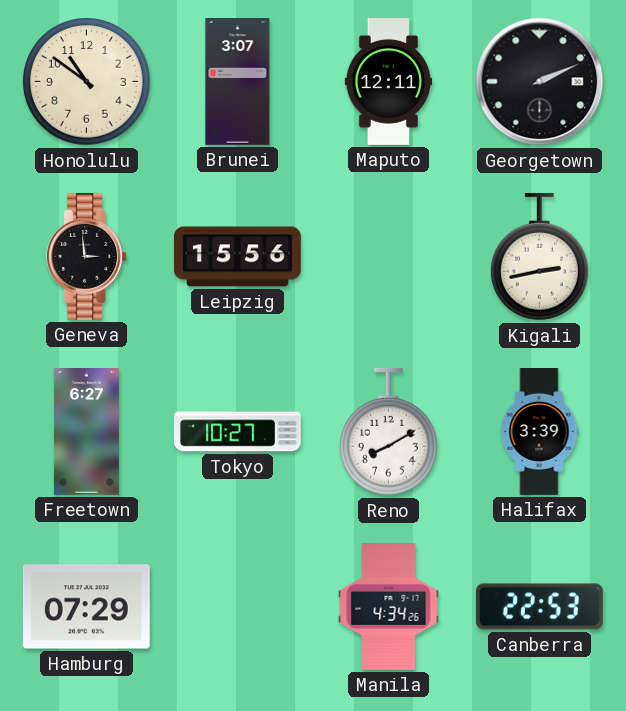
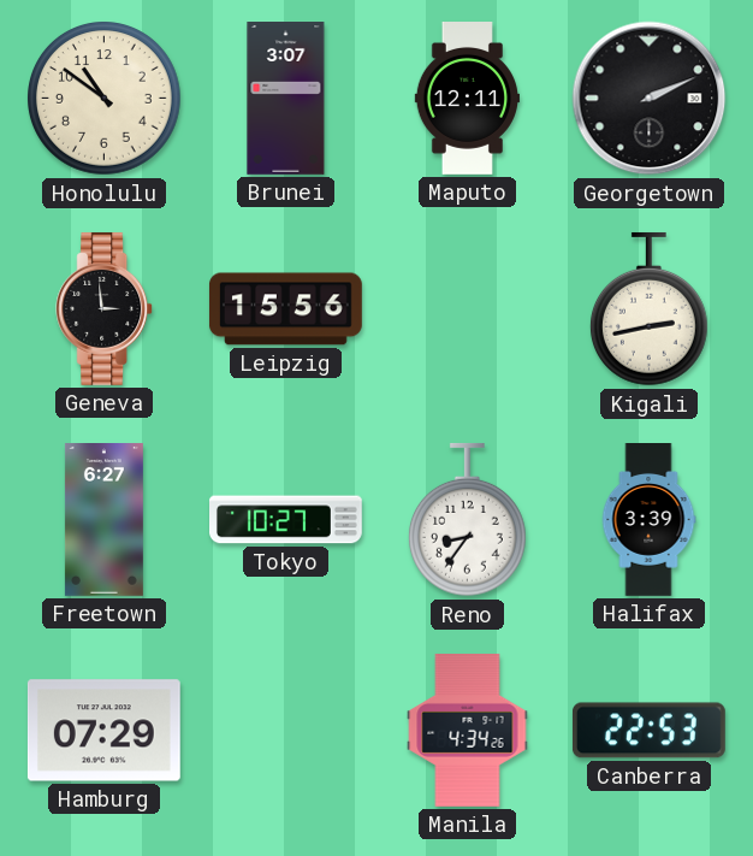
Reno: 8:10 -> 8:36 (467, 520)
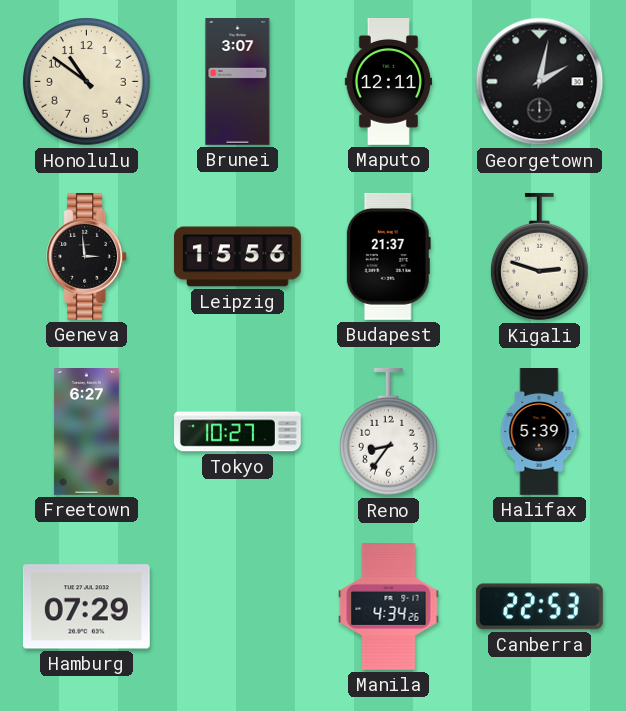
Georgetown: 2:11 -> 2:02 (540, 82)
Budapest: none -> 21:37 (388, 256)
Kigali: 2:43 -> 2:48 (539, 257)
Halifax: 3:39 -> 5:39 (539, 432)
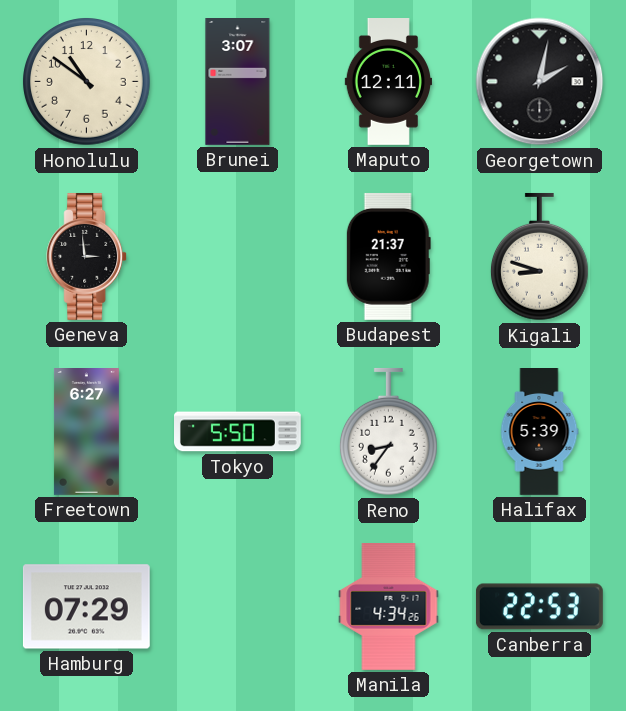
Leipzig: 15:56 -> none (238, 257)
Kigali: 2:48 -> 8:48 (539, 257)
Tokyo: 10:27 -> 5:50 (238, 432)
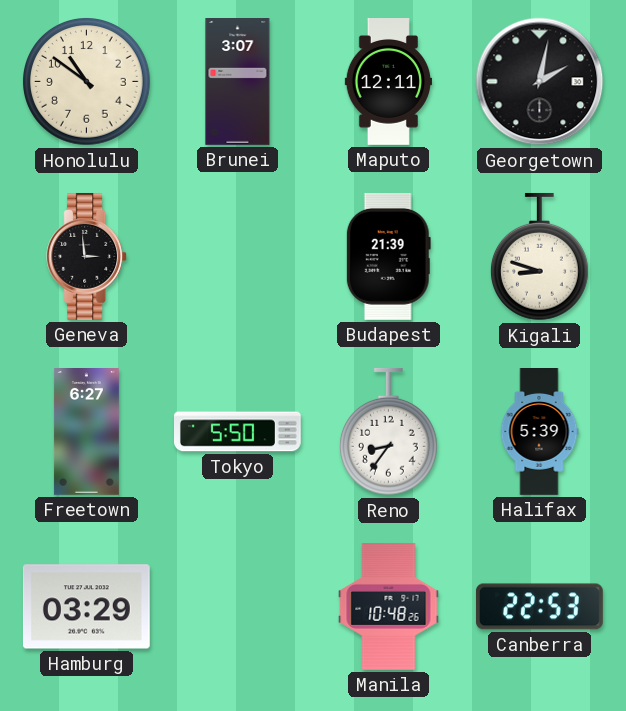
Budapest: 21:37 -> 21:39 (388, 256)
Hamburg: 07:29 -> 03:29 (86, 607)
Manila: 4:34 -> 10:48 (389, 607)
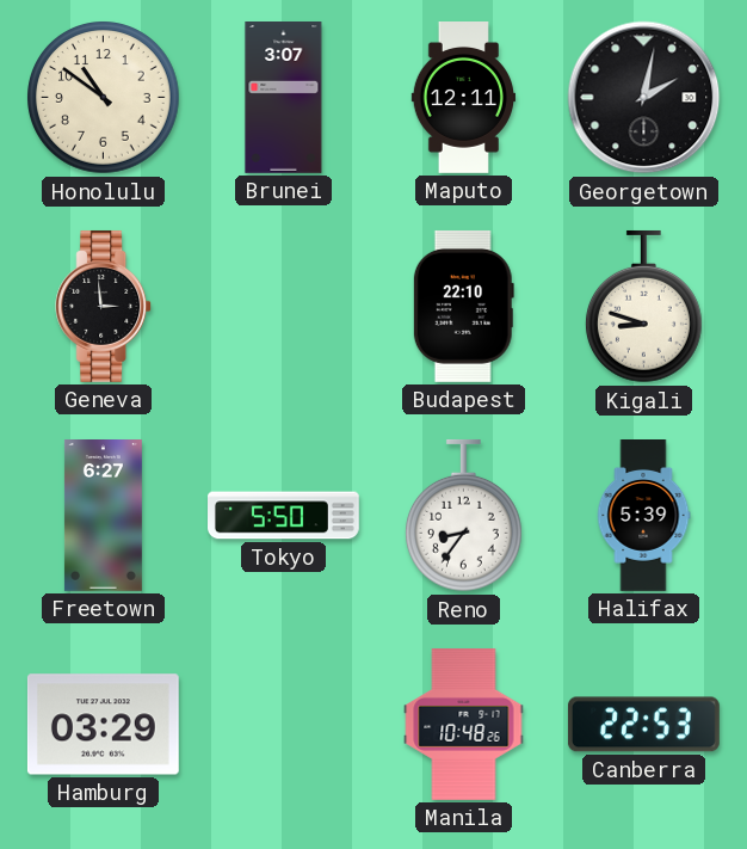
Budapest: 21:39 -> 22:10 (463, 306)
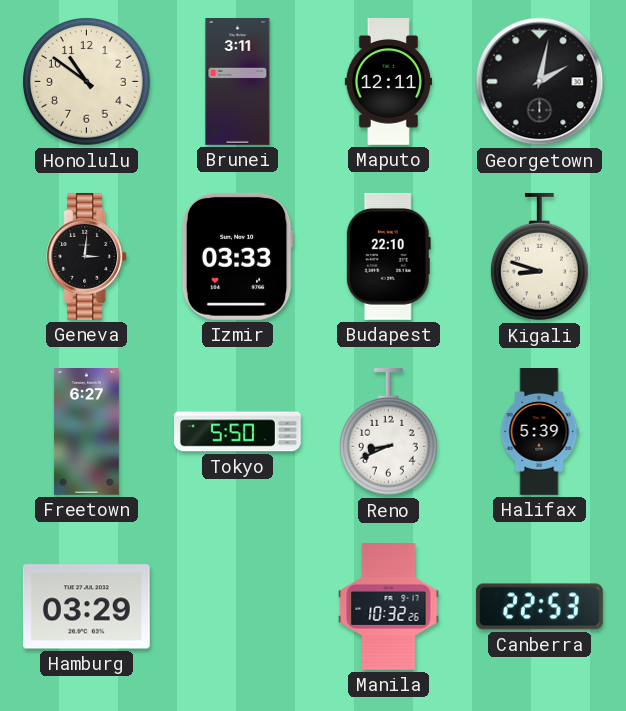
Brunei: 3:07 -> 3:11 (238, 82)
Geneva: 2:59 -> 3:01 (87, 256)
Izmir: none -> 03:33 (237, 256)
Reno: 8:36 -> 8:41 (388, 432)
Manila: 10:48 -> 10:32 (389, 607)
